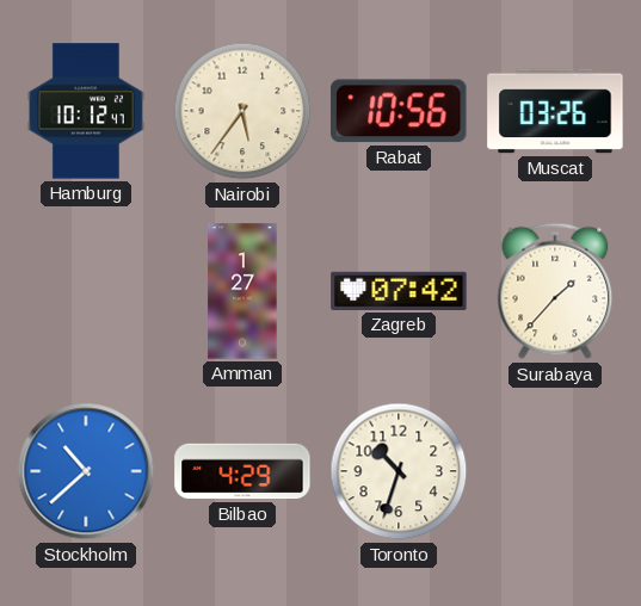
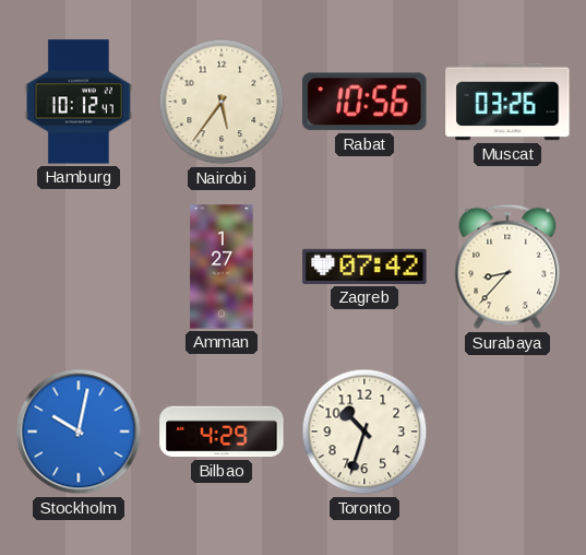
Surabaya: 1:37 -> 8:37 (507, 267)
Stockholm: 10:38 -> 10:02 (79, 432)
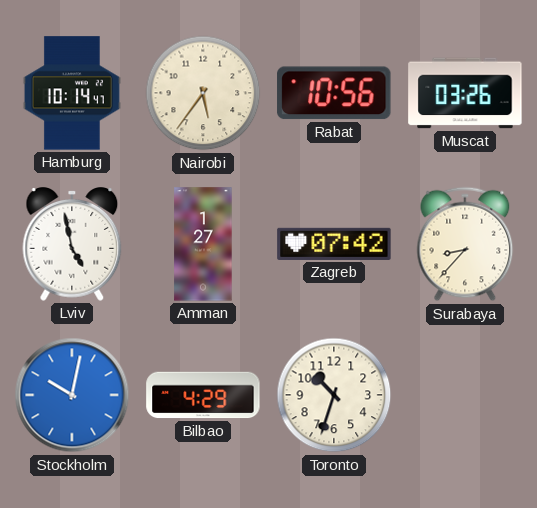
Hamburg: 10:12 -> 10:14 (72, 93)
Lviv: none -> 4:58 (72, 245)
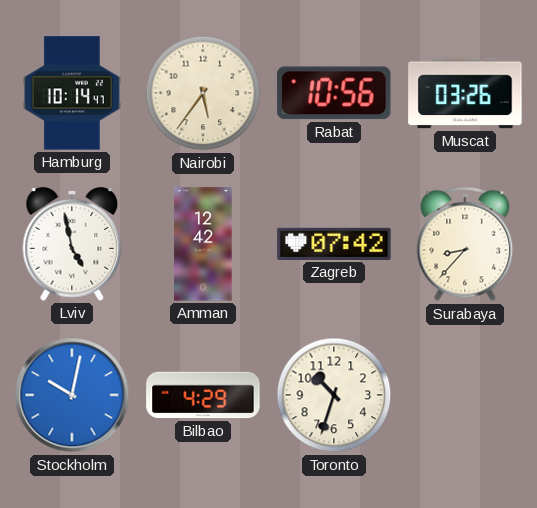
Amman: 1:27 -> 12:42 (203, 244)
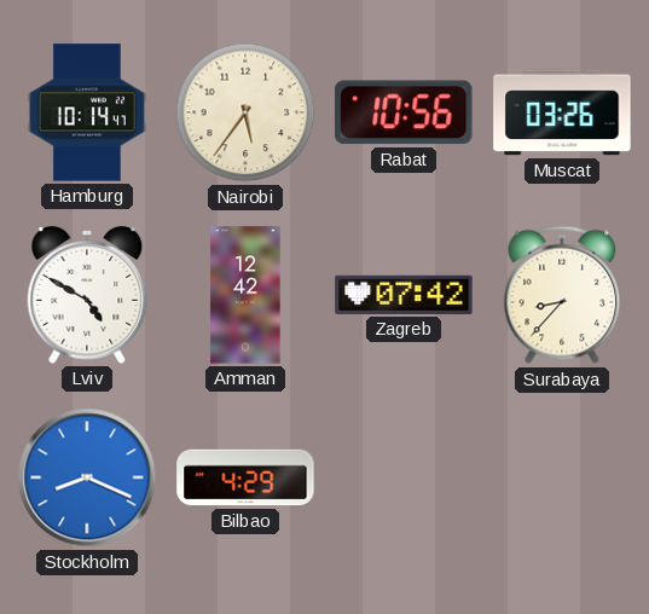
Lviv: 4:58 -> 4:50 (87, 296)
Stockholm: 10:02 -> 8:19 (87, 477)
Toronto: 10:33 -> none (334, 395)
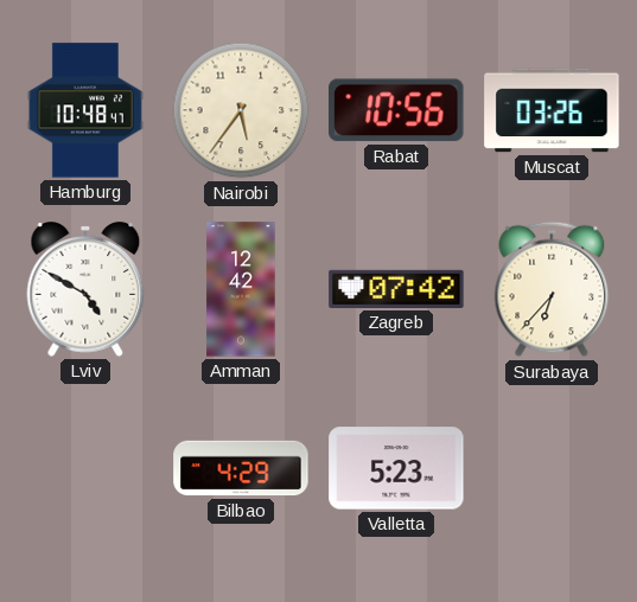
Hamburg: 10:14 -> 10:48 (85, 110)
Surabaya: 8:37 -> 6:37 (552, 289)
Stockholm: 8:19 -> none (87, 477)
Valletta: none -> 5:23 (396, 468)
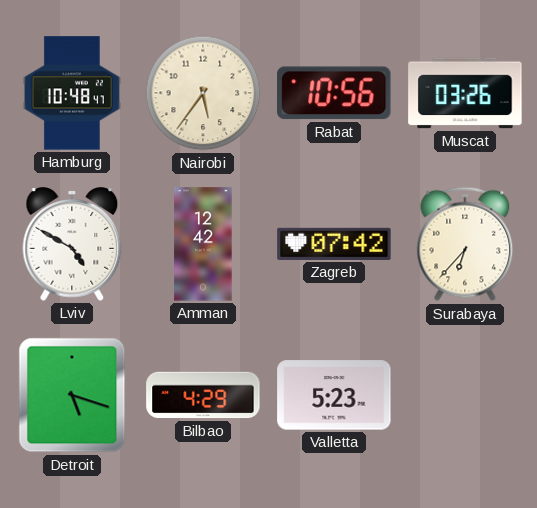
Detroit: none -> 5:18 (72, 395)
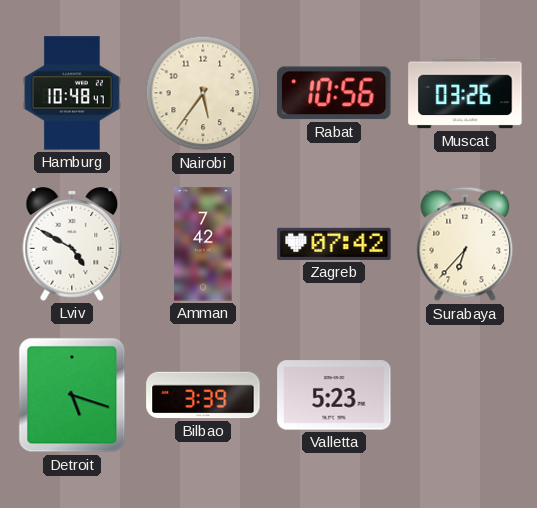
Amman: 12:42 -> 7:42 (203, 244)
Bilbao: 4:29 -> 3:39 (203, 395)
